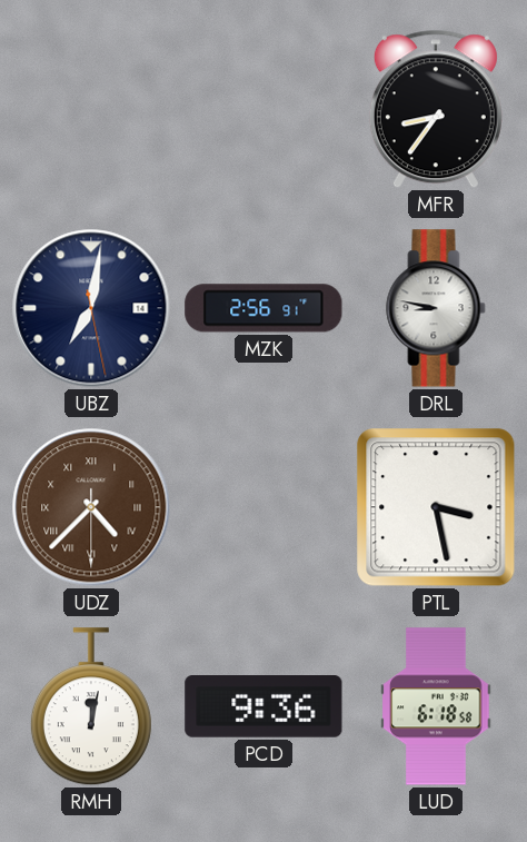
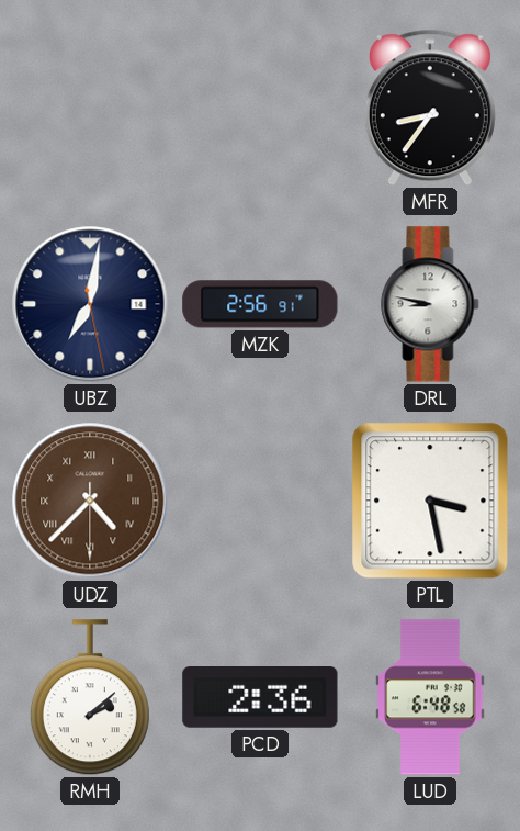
RMH: 12:02 -> 2:08 (90, 698)
PCD: 9:36 -> 2:36 (260, 698)
LUD: 6:18 -> 6:48 (430, 697)
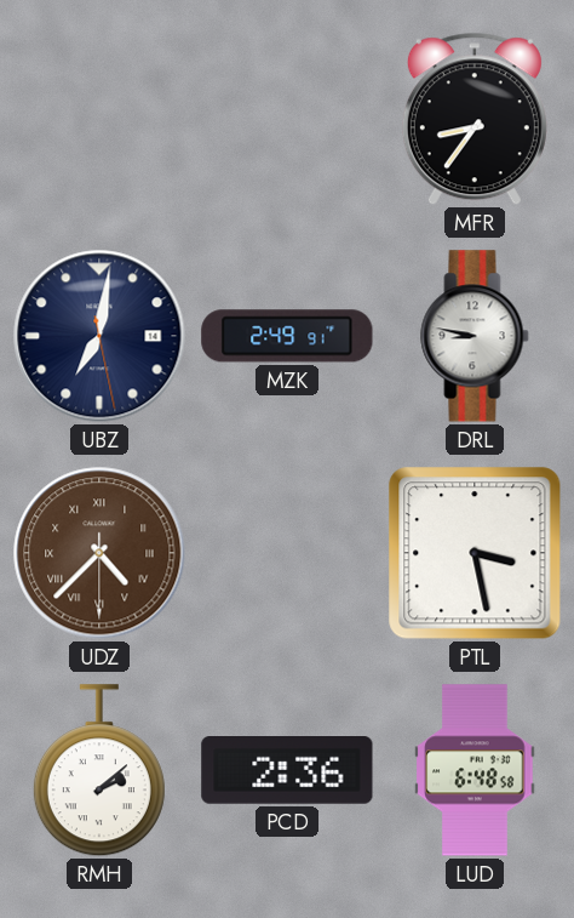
MZK: 2:56 -> 2:49 (287, 336)
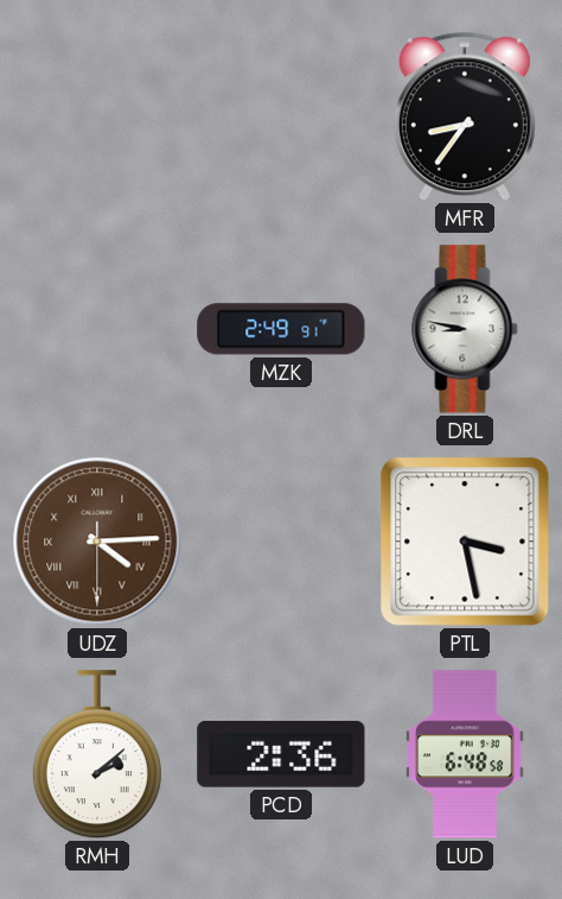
UBZ: 7:01 -> none (99, 336)
UDZ: 4:37 -> 4:14 (97, 542)
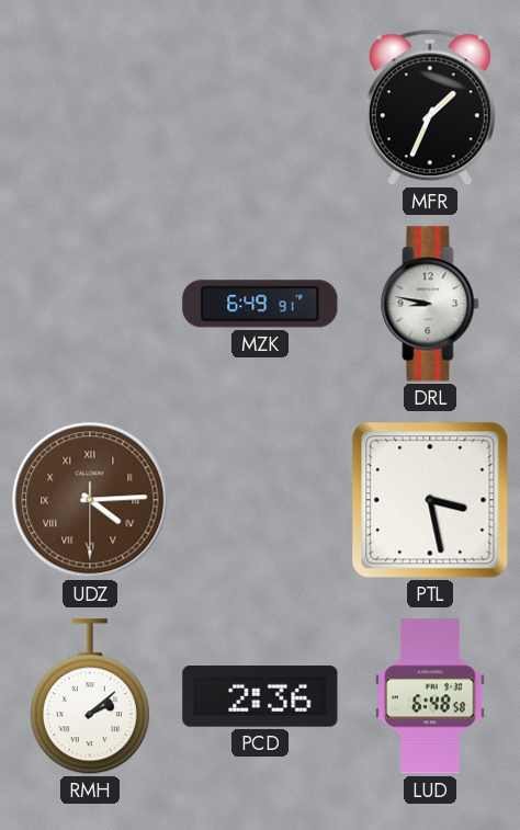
MFR: 8:36 -> 1:34 (430, 107)
MZK: 2:49 -> 6:49 (260, 304)
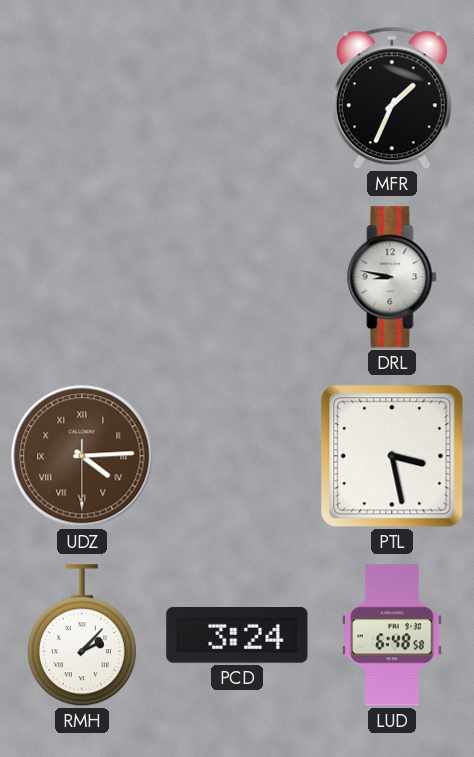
MZK: 6:49 -> none (260, 304)
RMH: 2:08 -> 2:07 (82, 636)
PCD: 2:36 -> 3:24 (237, 636)
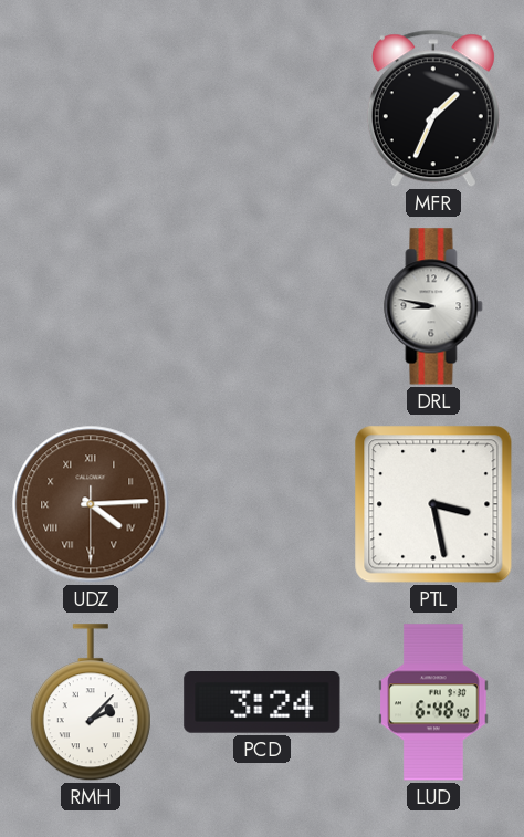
LUD: 6:48:58 -> 6:48:40 (433, 702)
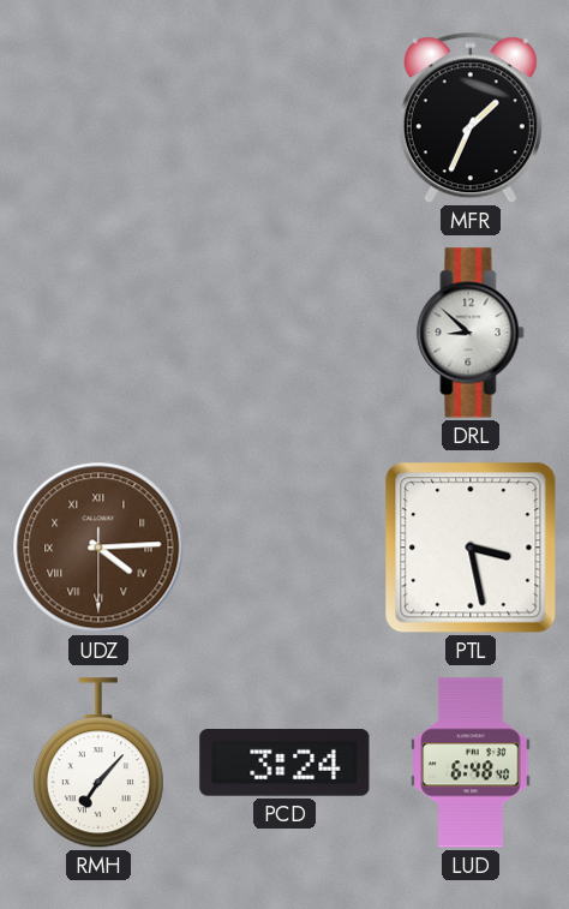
DRL: 8:47 -> 8:52 (471, 333)
RMH: 2:07 -> 7:07 (98, 764)
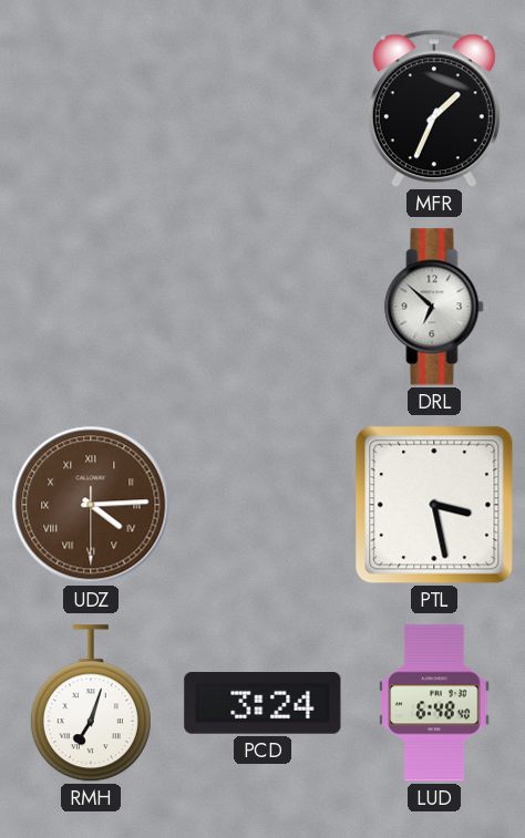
DRL: 8:52 -> 6:52 (434, 307)
RMH: 7:07 -> 7:03 (91, 704)
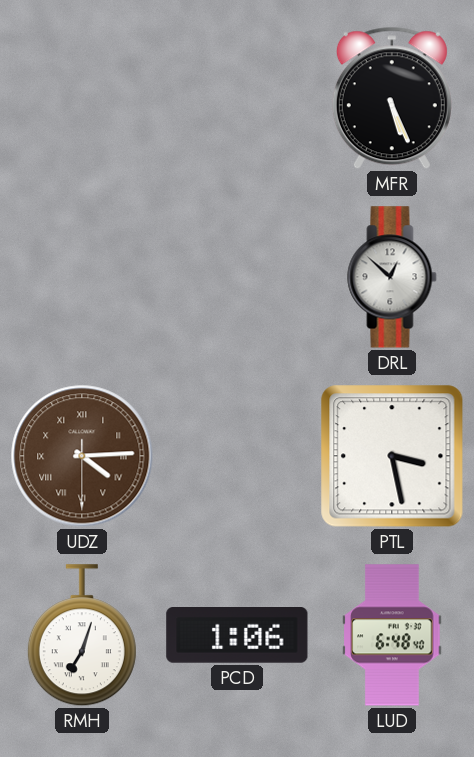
MFR: 1:34 -> 5:26 (392, 98)
DRL: 6:52 -> 12:52 (392, 277)
PCD: 3:24 -> 1:06 (237, 636)
